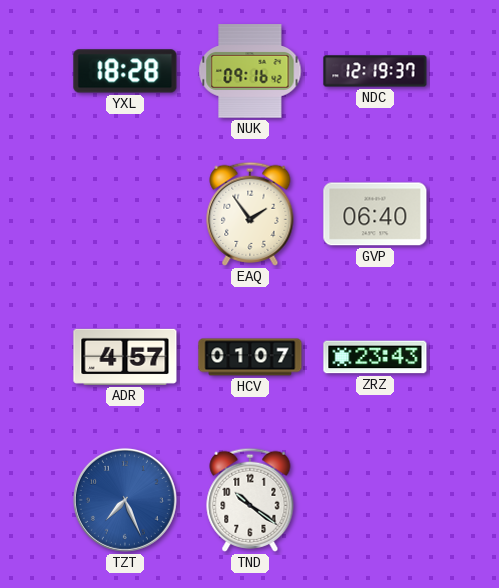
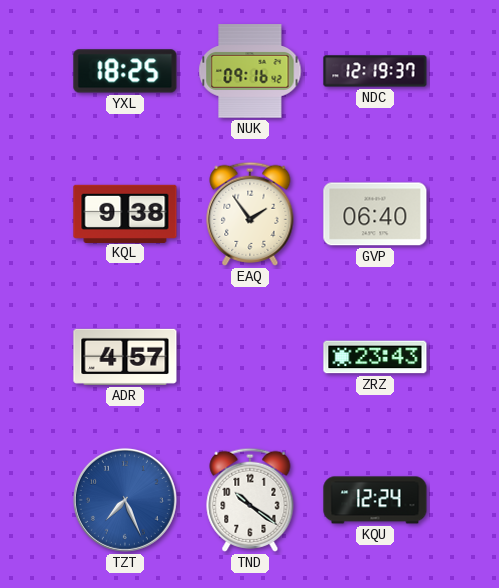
YXL: 18:28 -> 18:25 (125, 71)
KQL: none -> 9:38 (125, 213)
HCV: 01:07 -> none (250, 357)
KQU: none -> 12:24 (375, 500)
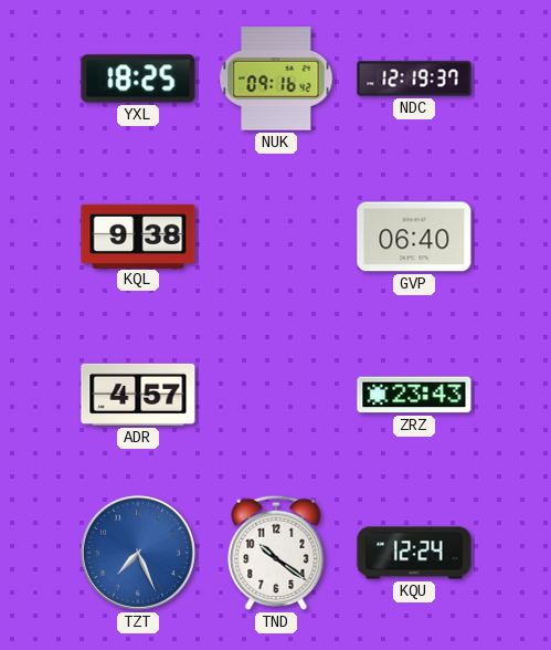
EAQ: 1:54 -> none (250, 214)
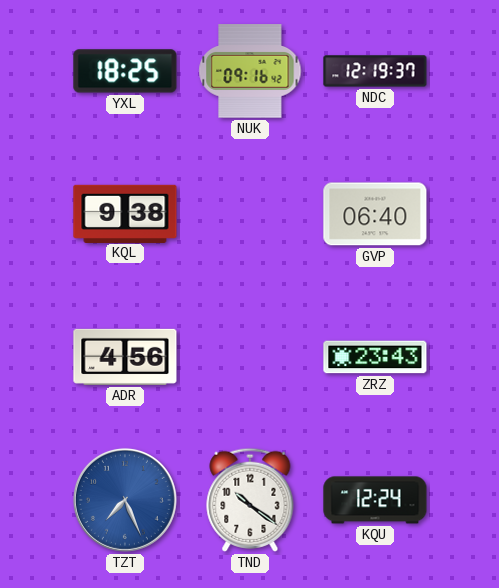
ADR: 4:57 -> 4:56 (125, 357)
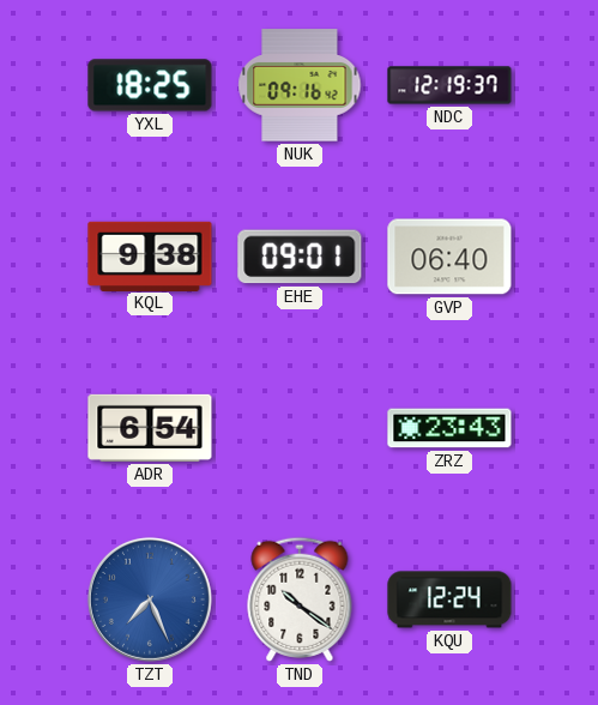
EHE: none -> 09:01 (300, 257)
ADR: 4:56 -> 6:54 (150, 428)
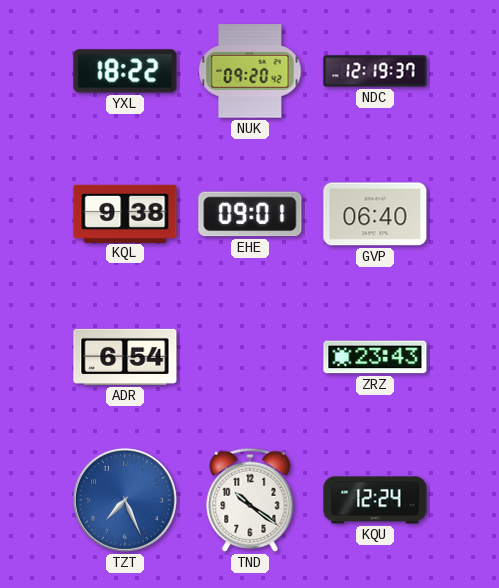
YXL: 18:25 -> 18:22 (125, 71)
NUK: 09:16 -> 09:20 (250, 71)
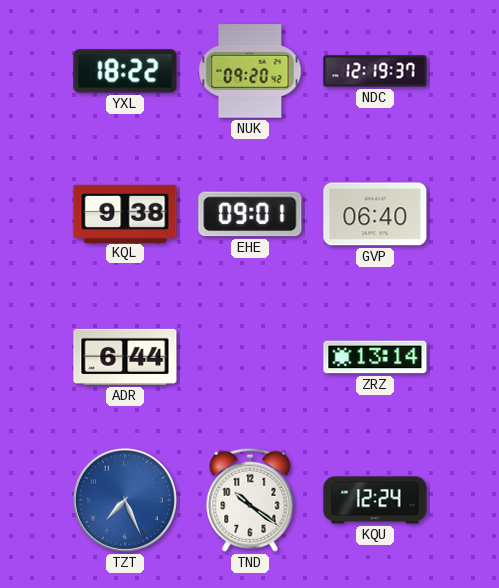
ADR: 6:54 -> 6:44 (125, 357)
ZRZ: 23:43 -> 13:14 (375, 357)
